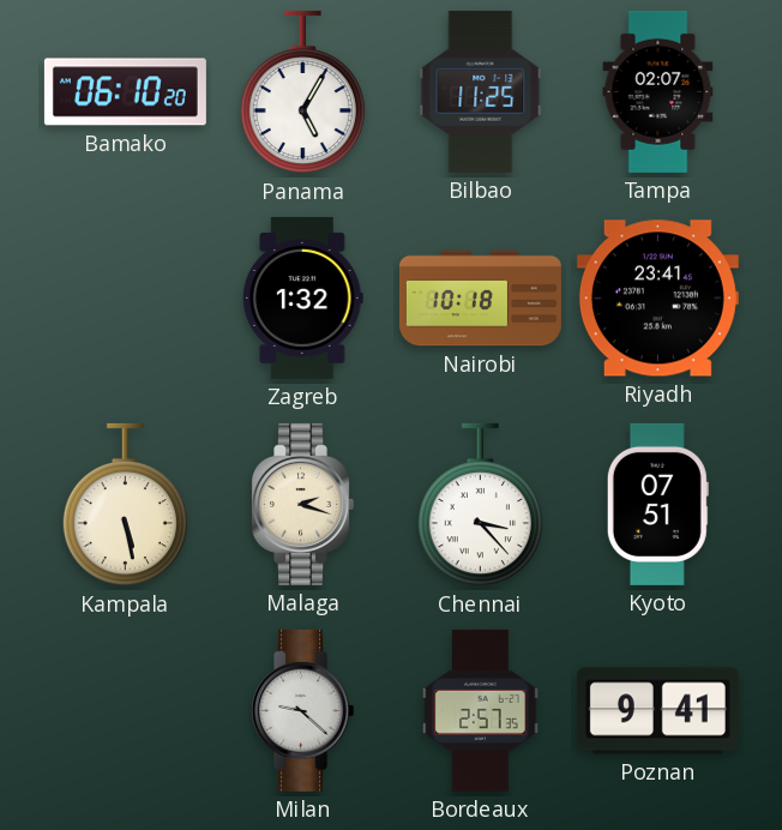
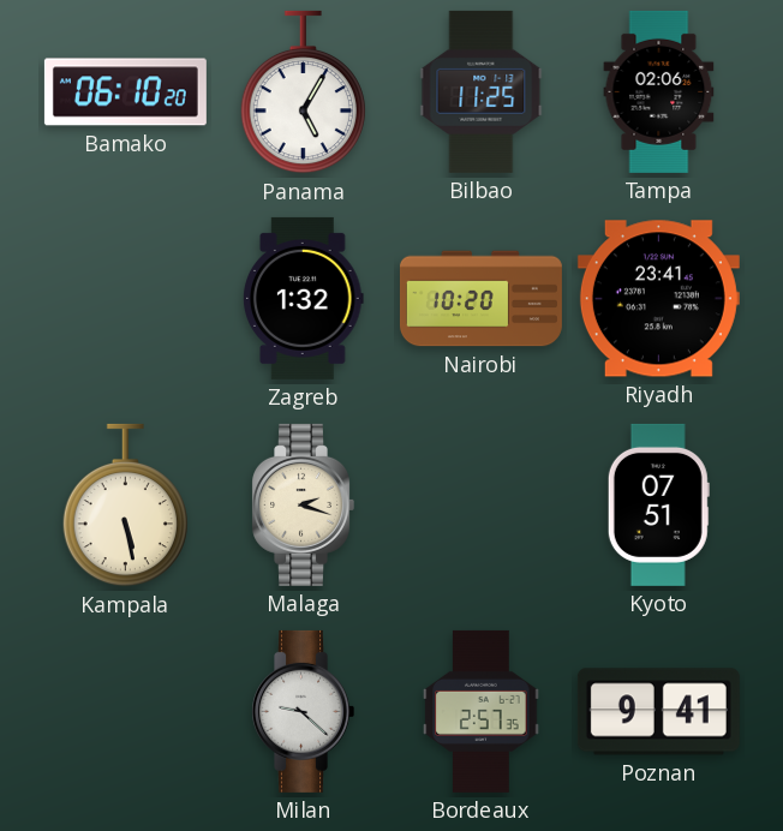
Tampa: 02:07 -> 02:06 (659, 91)
Nairobi: 10:18 -> 10:20 (480, 299)
Chennai: 3:23 -> none (480, 505)
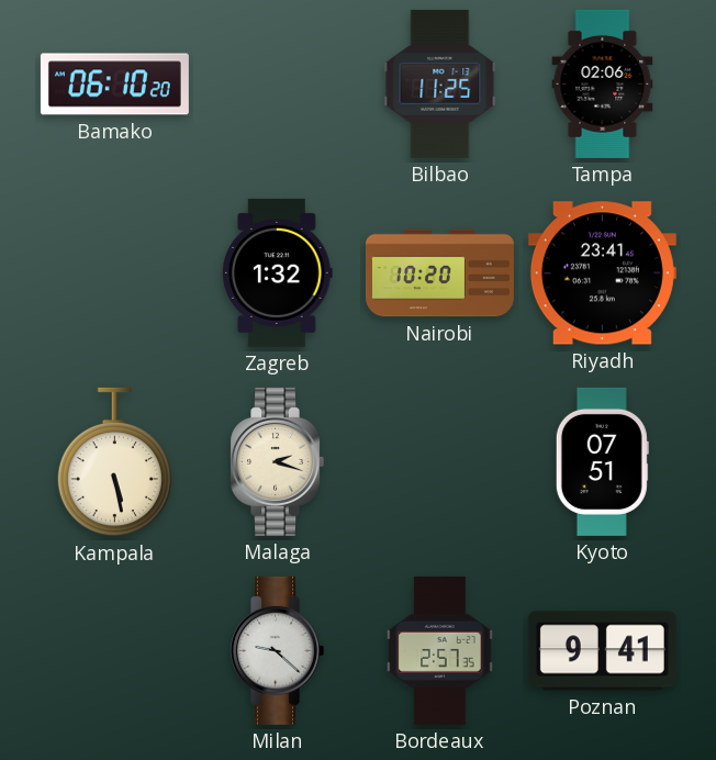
Panama: 5:05 -> none (303, 92)
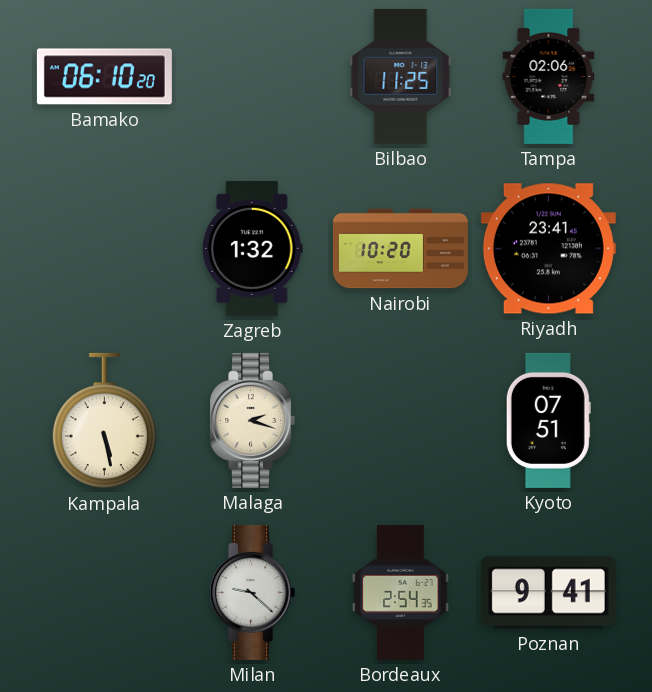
Bordeaux: 2:57 -> 2:54 (401, 592)
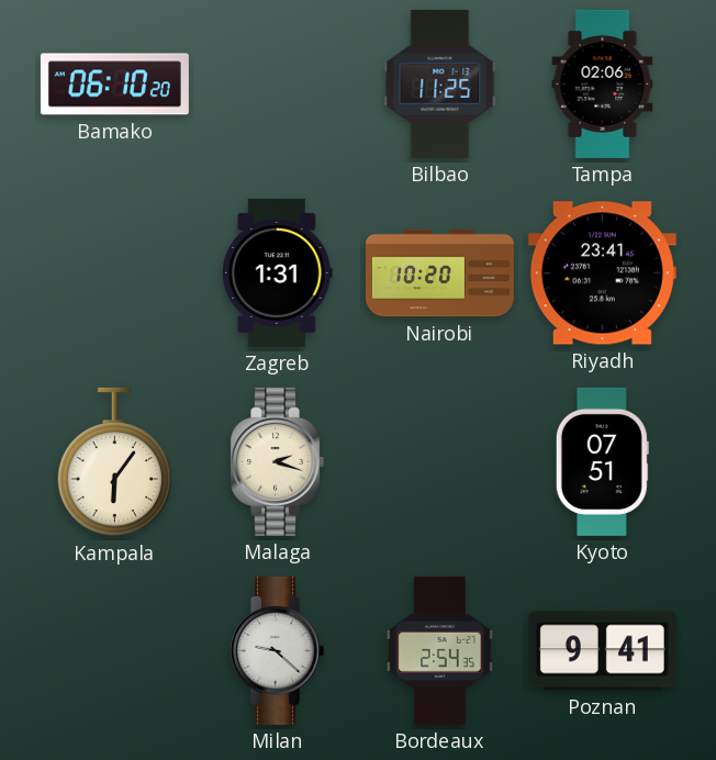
Zagreb: 1:32 -> 1:31 (278, 272)
Kampala: 5:28 -> 6:06 (114, 462)
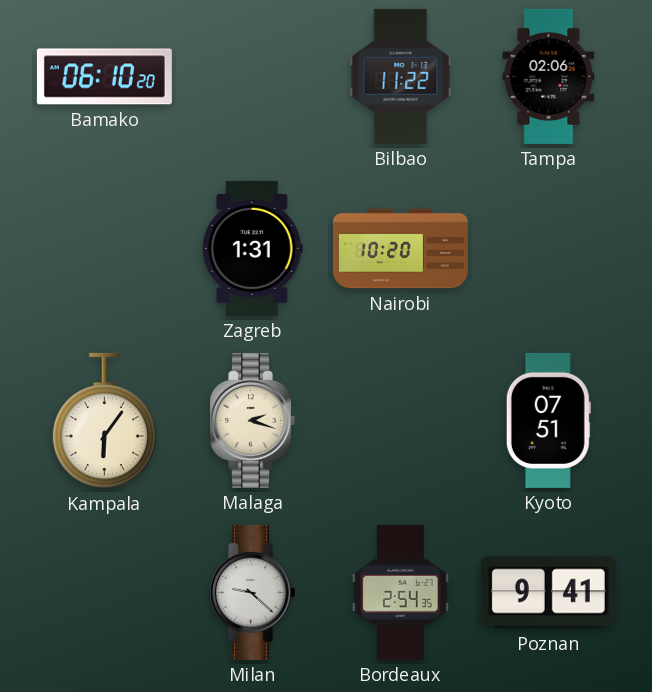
Bilbao: 11:25 -> 11:22 (401, 76)
Riyadh: 23:41 -> none (602, 273)
